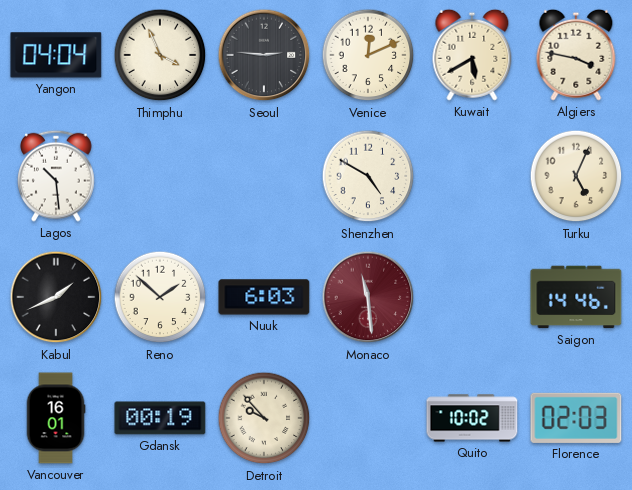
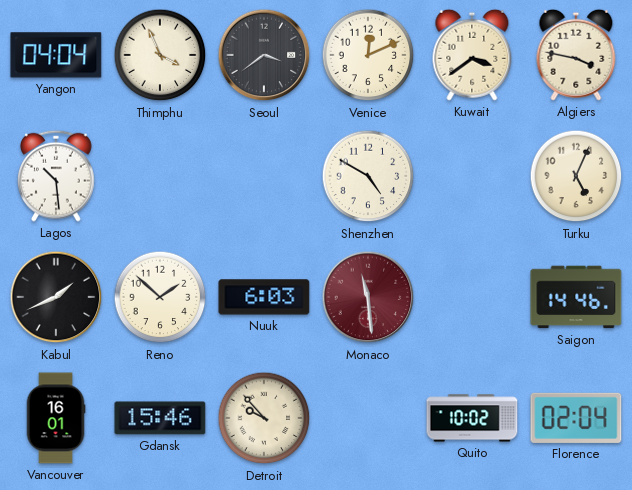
Seoul: 2:46 -> 3:39 (264, 55)
Kuwait: 5:40 -> 3:39 (472, 55)
Gdansk: 00:19 -> 15:46 (160, 418)
Florence: 02:03 -> 02:04 (576, 418)
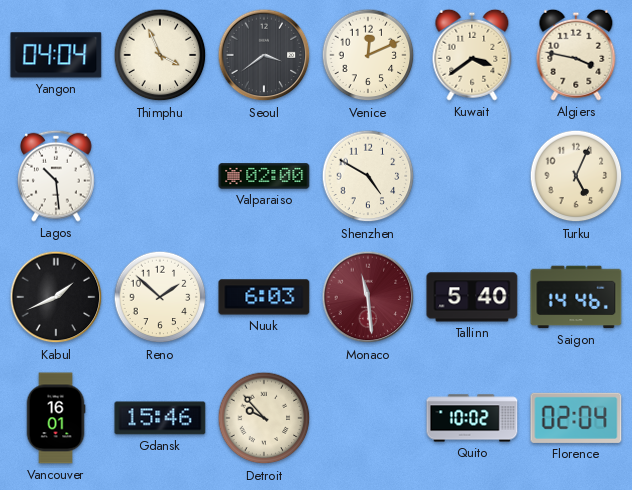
Valparaiso: none -> 02:00 (264, 176)
Tallinn: none -> 5:40 (472, 297)
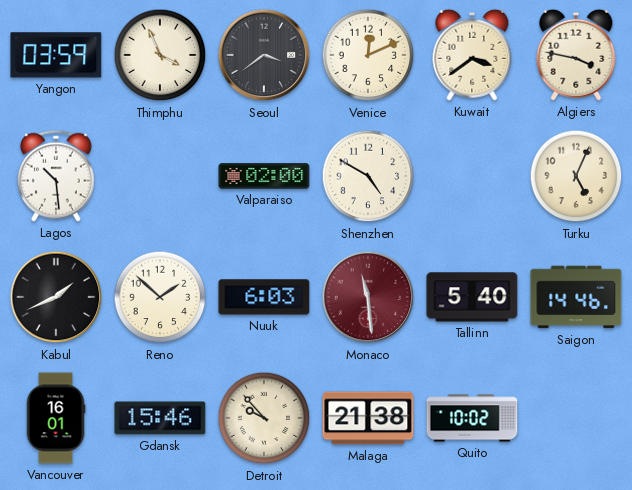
Yangon: 04:04 -> 03:59 (56, 55)
Malaga: none -> 21:38 (368, 418)
Florence: 02:04 -> none (576, 418)
